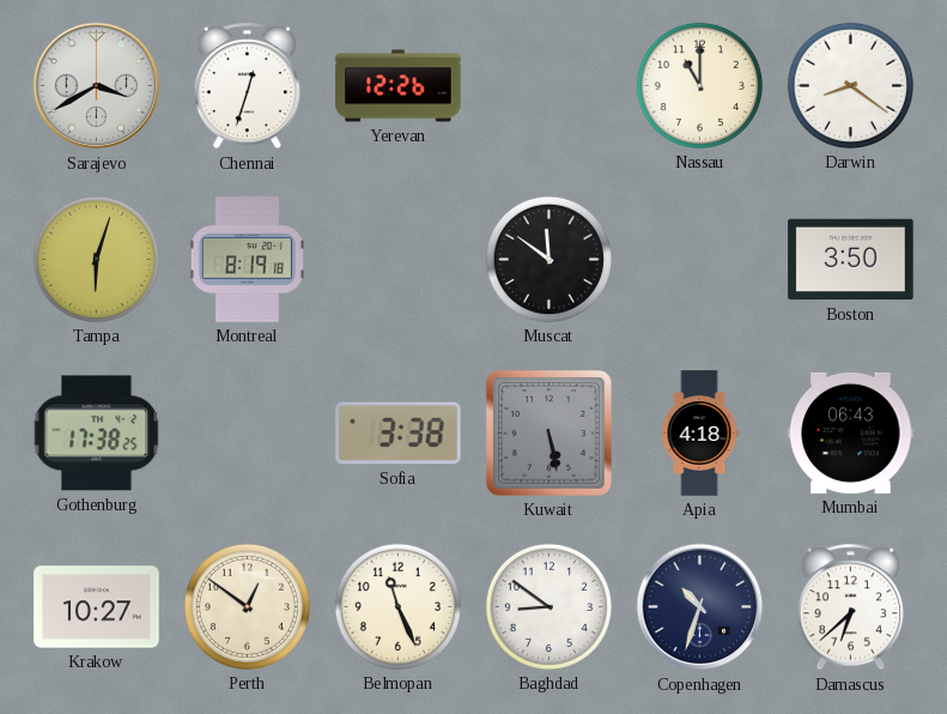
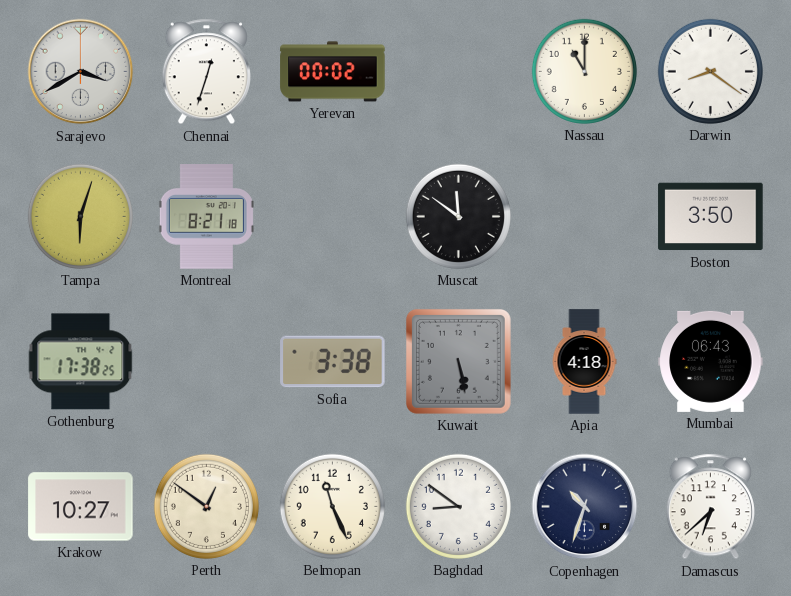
Yerevan: 12:26 -> 00:02 (333, 72)
Montreal: 8:19 -> 8:21 (206, 217)
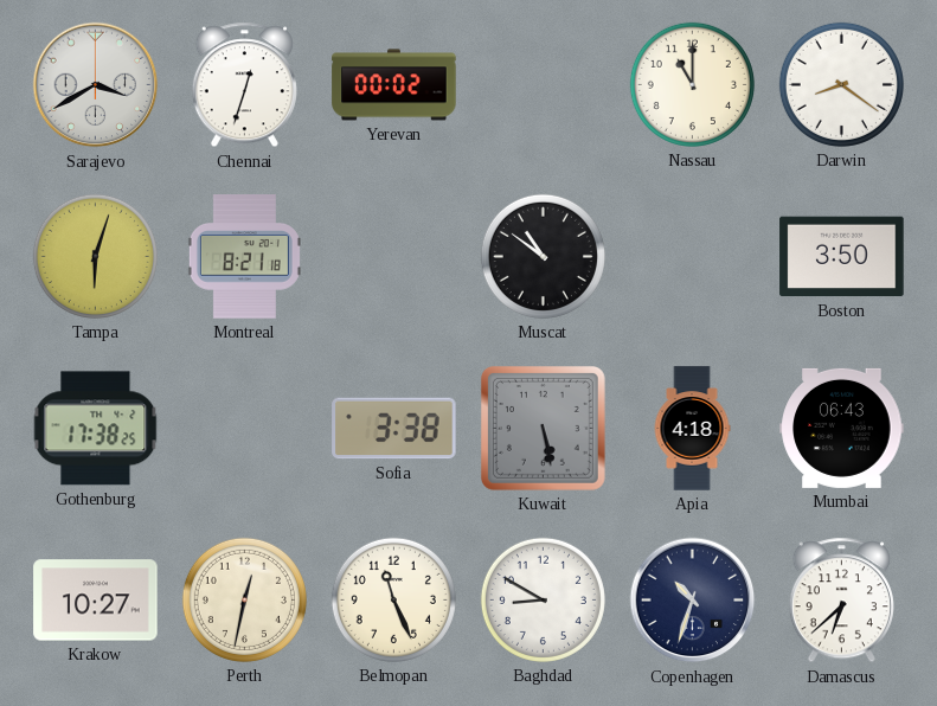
Muscat: 11:51 -> 10:51 (543, 256)
Perth: 12:51 -> 12:32 (244, 599)
Baghdad: 8:51 -> 8:50 (543, 599)
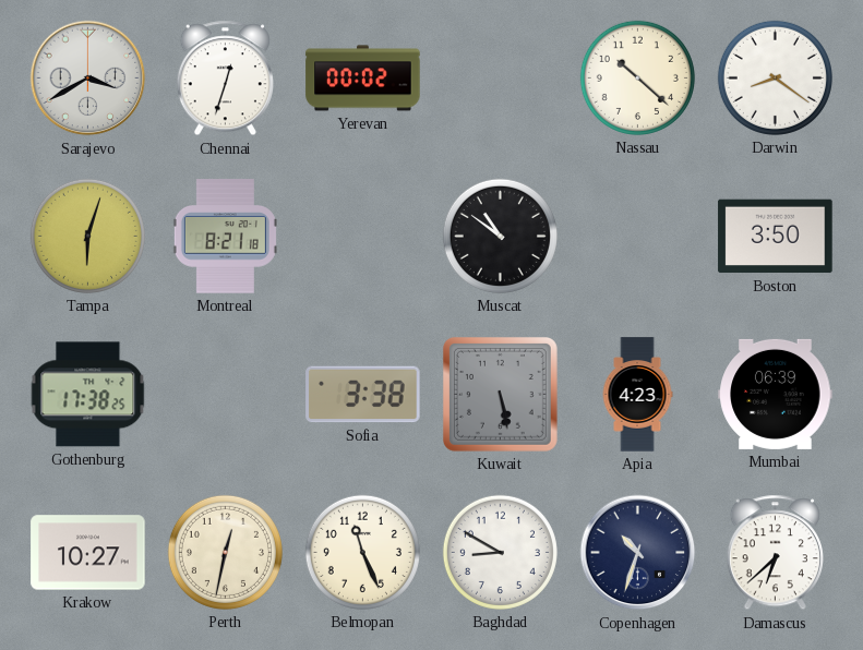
Nassau: 11:00 -> 10:22 (637, 77)
Apia: 4:18 -> 4:23 (637, 395)
Mumbai: 06:43 -> 06:39 (776, 394)
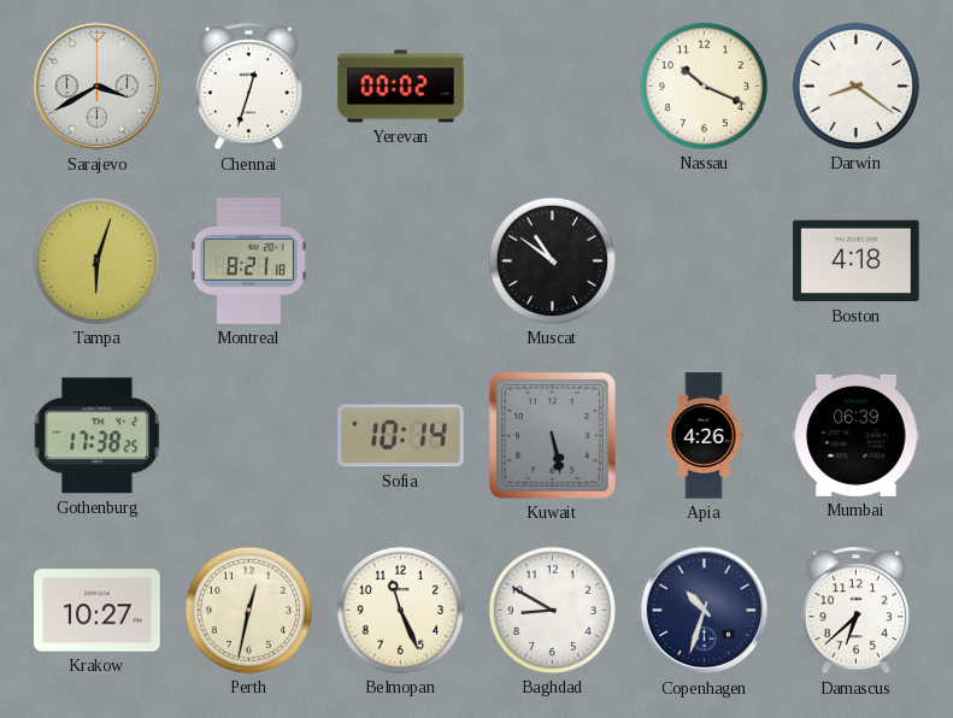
Nassau: 10:22 -> 10:19 (704, 86)
Boston: 3:50 -> 4:18 (857, 261)
Sofia: 3:38 -> 10:14 (401, 436)
Apia: 4:23 -> 4:26 (704, 436)
